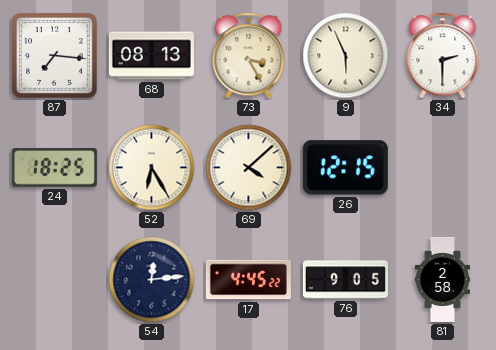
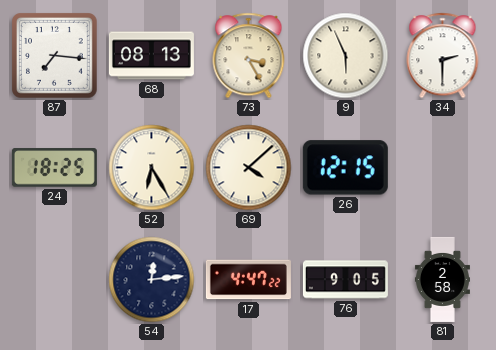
17: 4:45 -> 4:47 (248, 280)
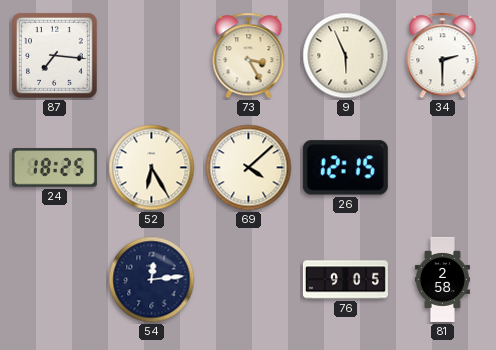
68: 08:13 -> none (151, 56)
17: 4:47 -> none (248, 280)
